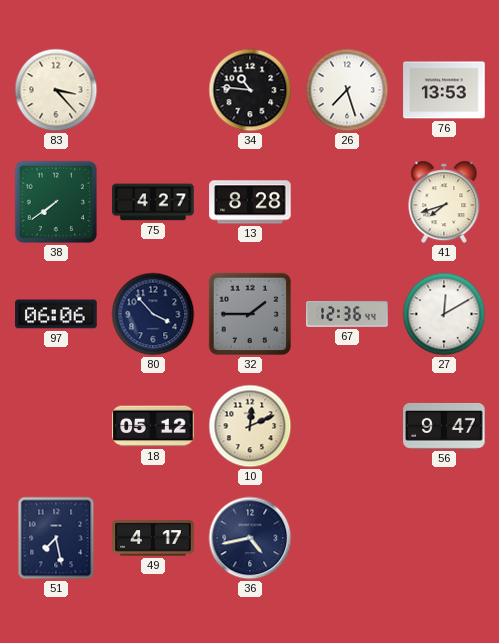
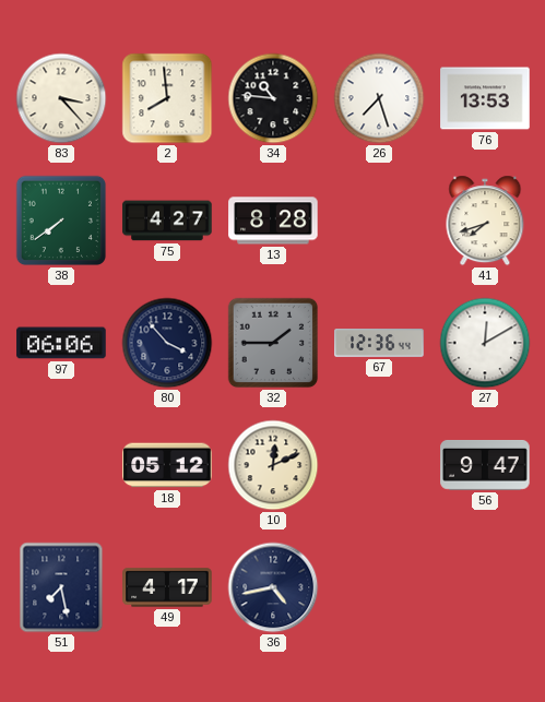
2: none -> 7:59 (167, 98)
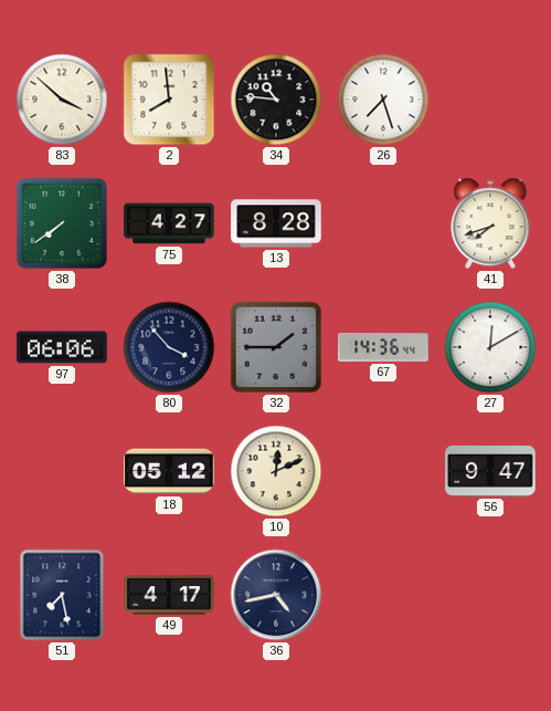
83: 3:23 -> 3:52 (62, 100)
76: 13:53 -> none (485, 98)
67: 12:36 -> 14:36 (383, 347)
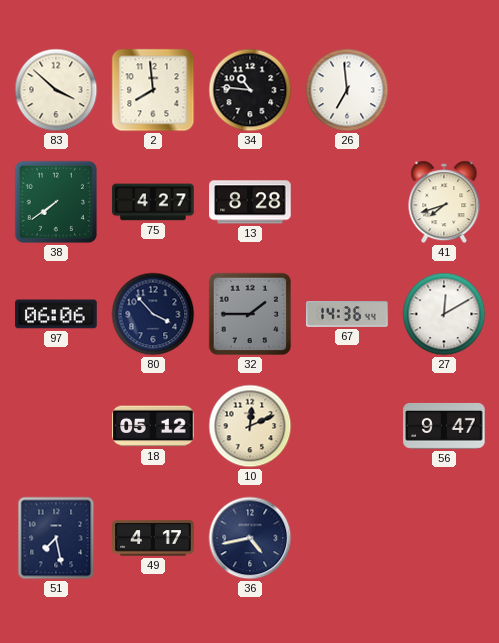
26: 7:27 -> 6:59 (347, 90)
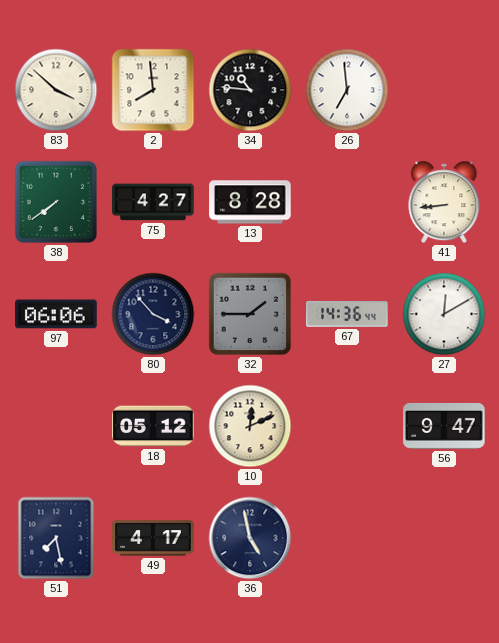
41: 7:42 -> 8:44 (444, 202)
36: 4:43 -> 4:58 (250, 538)
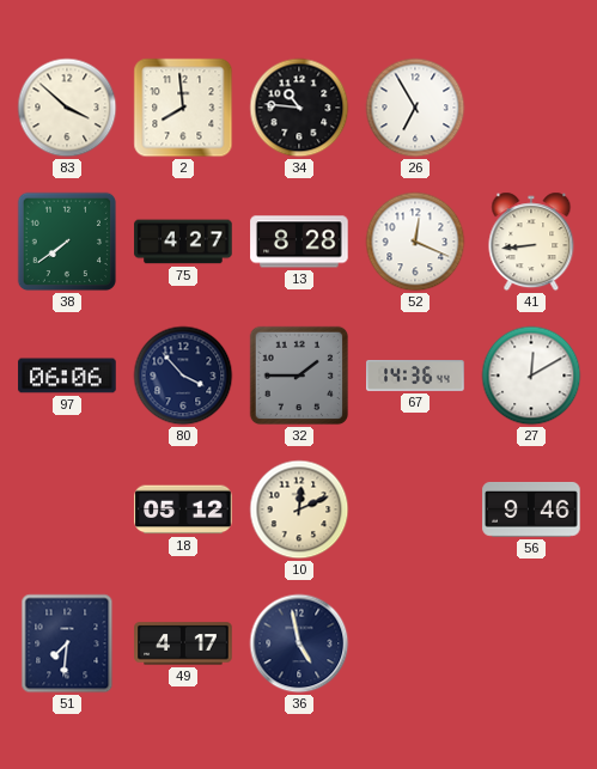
26: 6:59 -> 6:55 (415, 108)
52: none -> 12:19 (415, 242)
56: 9:47 -> 9:46 (531, 509)
51: 7:28 -> 7:31 (67, 643)
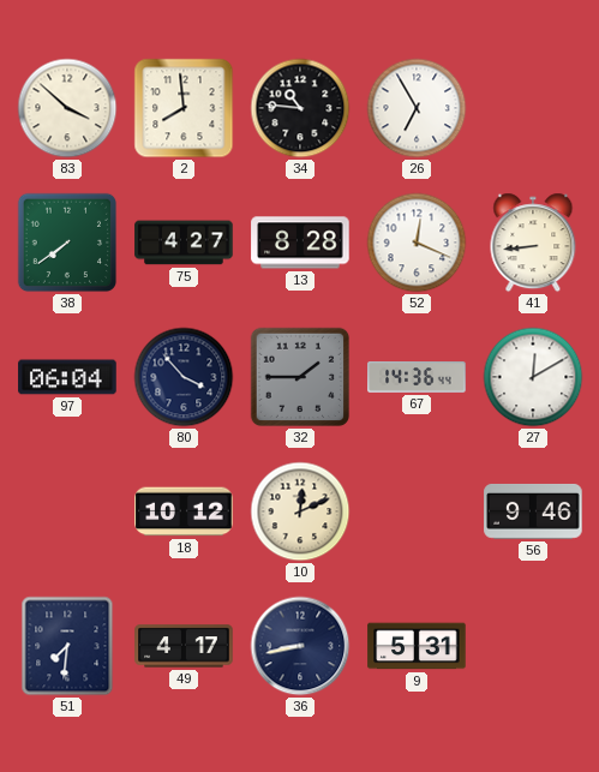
97: 06:06 -> 06:04 (67, 377)
18: 05:12 -> 10:12 (184, 511)
36: 4:58 -> 8:43 (300, 646)
9: none -> 5:31 (417, 646)
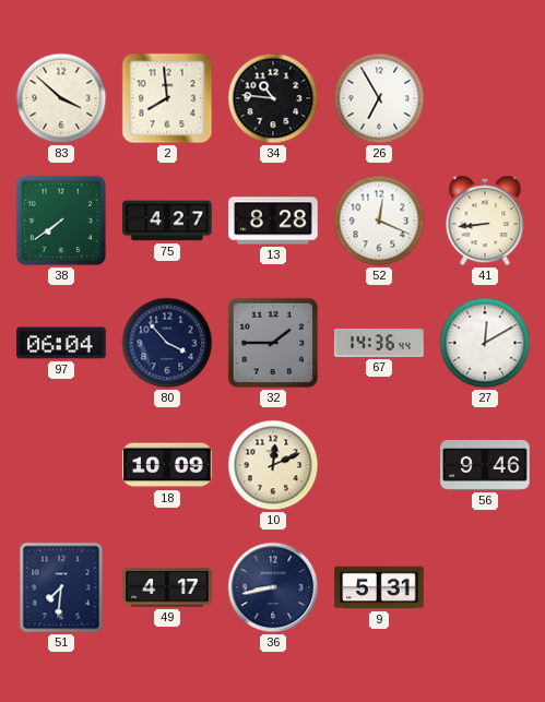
18: 10:12 -> 10:09 (167, 465)
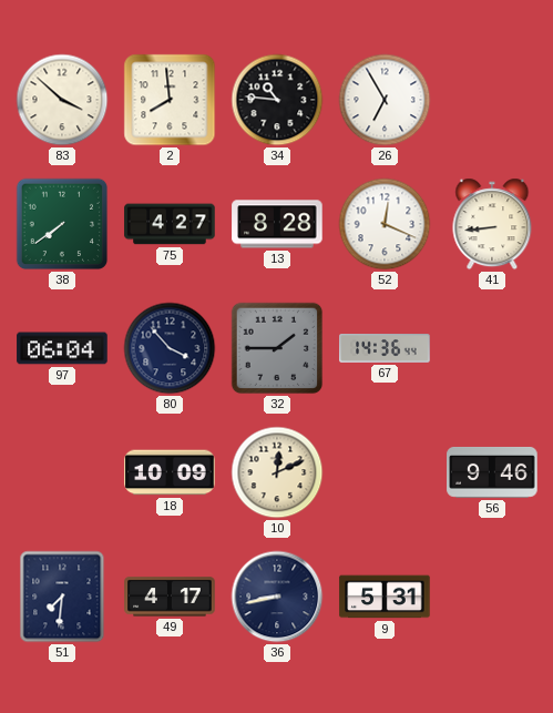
27: 12:10 -> none (485, 343)
